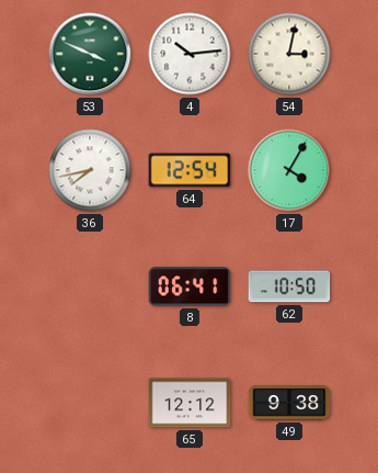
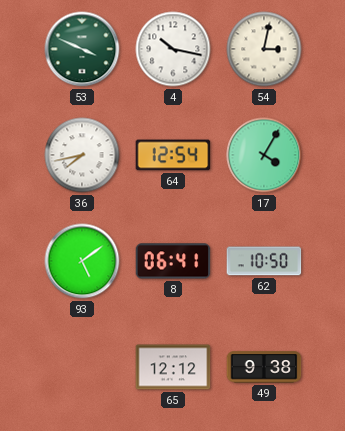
4: 10:14 -> 10:17 (173, 49)
93: none -> 5:09 (82, 261)
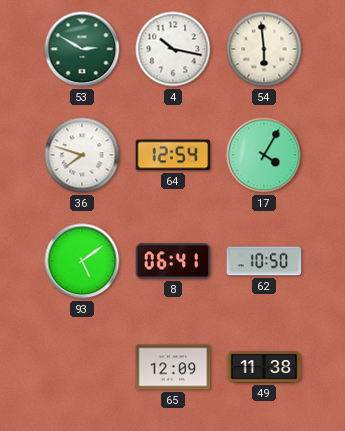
53: 3:49 -> 2:50 (82, 49)
54: 3:02 -> 5:59 (264, 49)
36: 7:43 -> 7:48 (82, 155)
65: 12:12 -> 12:09 (173, 367)
49: 9:38 -> 11:38 (264, 367)
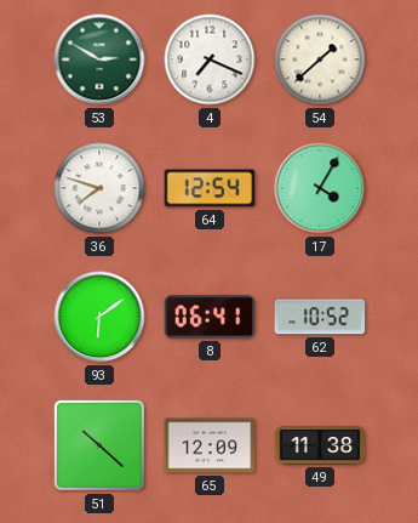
4: 10:17 -> 7:19 (210, 59)
54: 5:59 -> 1:38 (320, 59)
93: 5:09 -> 6:09 (99, 317)
62: 10:50 -> 10:52 (320, 317)
51: none -> 10:22 (99, 445)
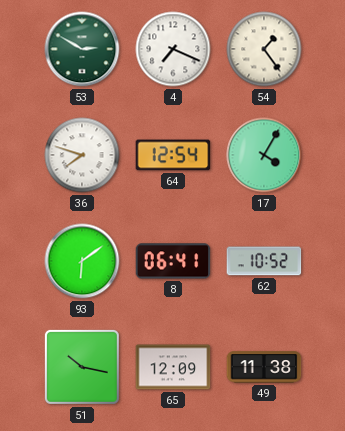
54: 1:38 -> 1:24 (264, 49)
51: 10:22 -> 10:17 (82, 367)
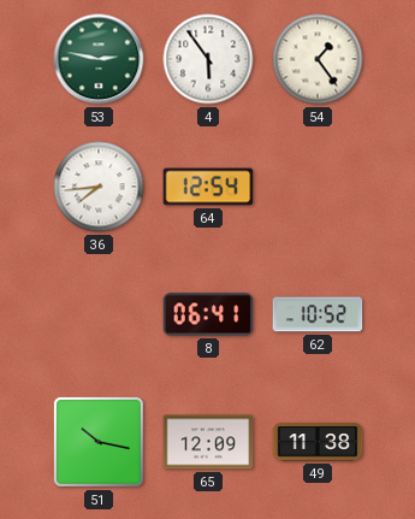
53: 2:50 -> 2:47 (99, 59)
4: 7:19 -> 5:54 (208, 59)
36: 7:48 -> 7:44 (99, 187)
17: 4:05 -> none (264, 155)
93: 6:09 -> none (82, 261)
